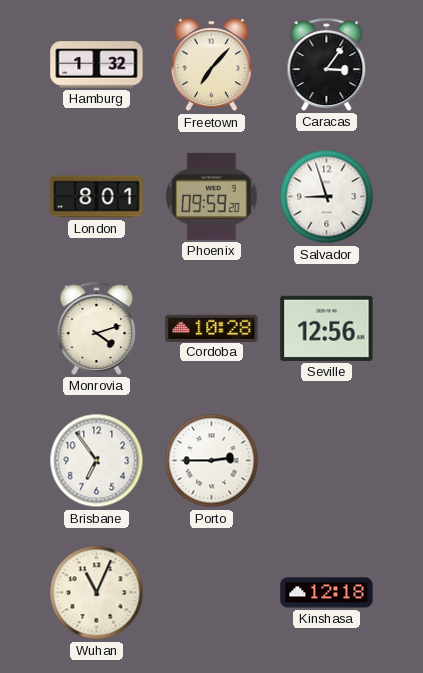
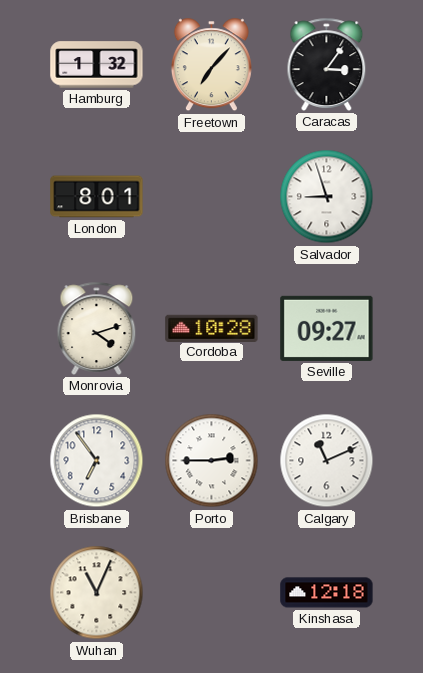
Phoenix: 09:59 -> none (212, 196)
Seville: 12:56 -> 09:27 (327, 328)
Calgary: none -> 11:11 (327, 461)
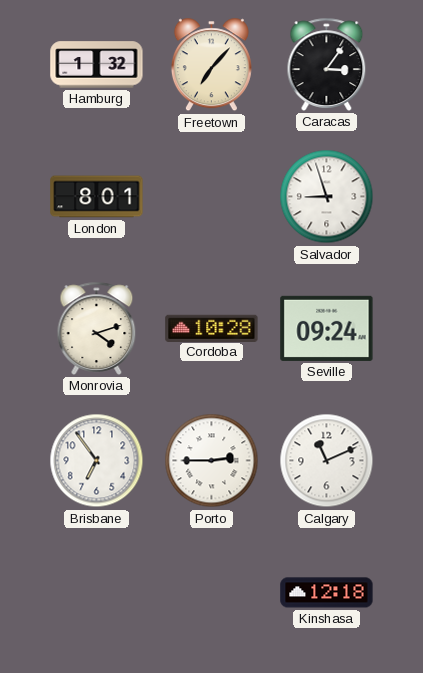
Seville: 09:27 -> 09:24 (327, 328)
Wuhan: 11:04 -> none (97, 593)
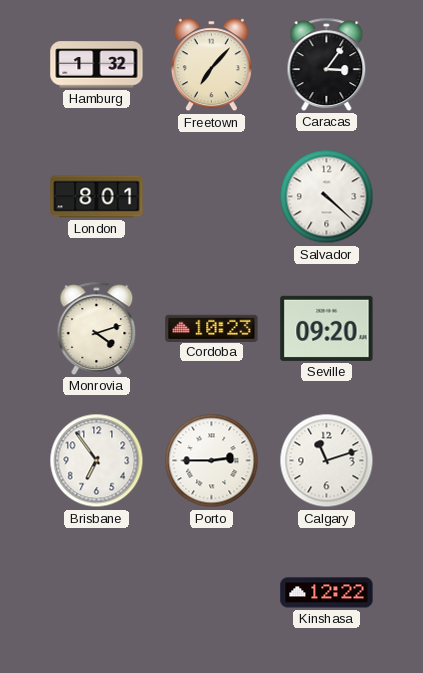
Salvador: 8:57 -> 4:22 (327, 197)
Cordoba: 10:28 -> 10:23 (212, 328)
Seville: 09:24 -> 09:20 (327, 328)
Calgary: 11:11 -> 11:12 (327, 461)
Kinshasa: 12:18 -> 12:22 (327, 593)
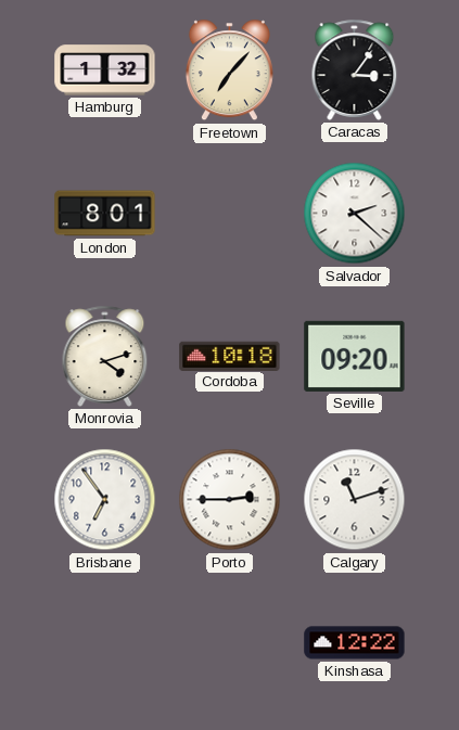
Salvador: 4:22 -> 2:22 (355, 214)
Cordoba: 10:23 -> 10:18 (230, 356)
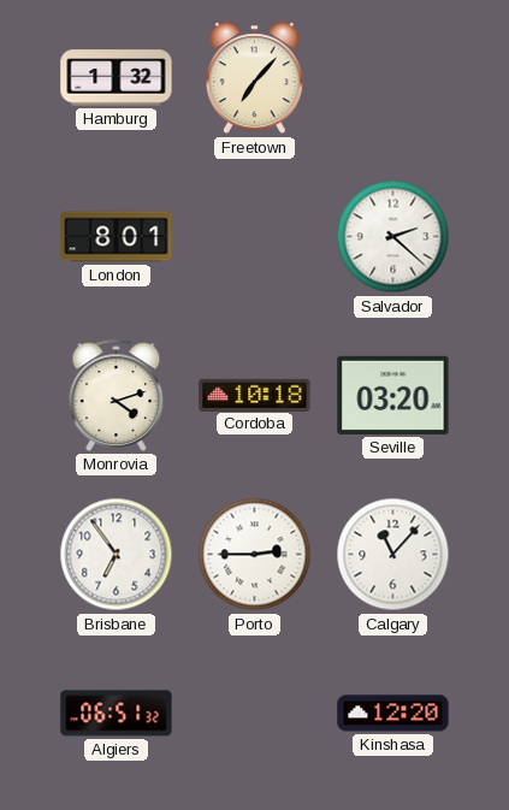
Caracas: 3:06 -> none (355, 69)
Seville: 09:20 -> 03:20 (393, 395)
Calgary: 11:12 -> 11:07 (393, 555)
Algiers: none -> 06:51 (117, 714)
Kinshasa: 12:22 -> 12:20 (393, 714)
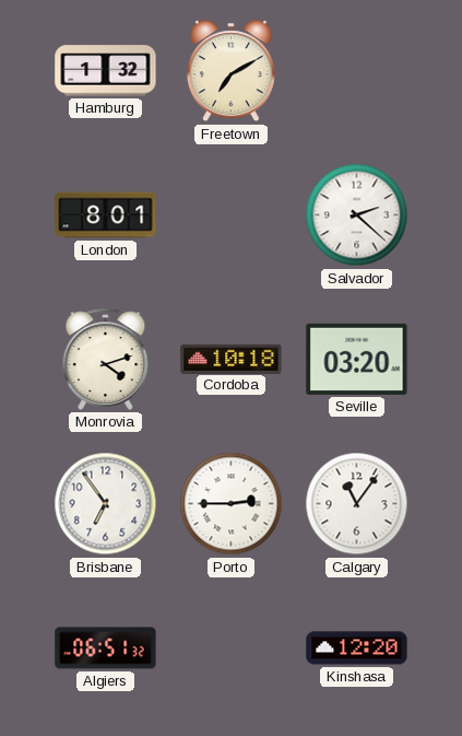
Freetown: 7:07 -> 7:10 (230, 71)
Calgary: 11:07 -> 11:06 (357, 504)
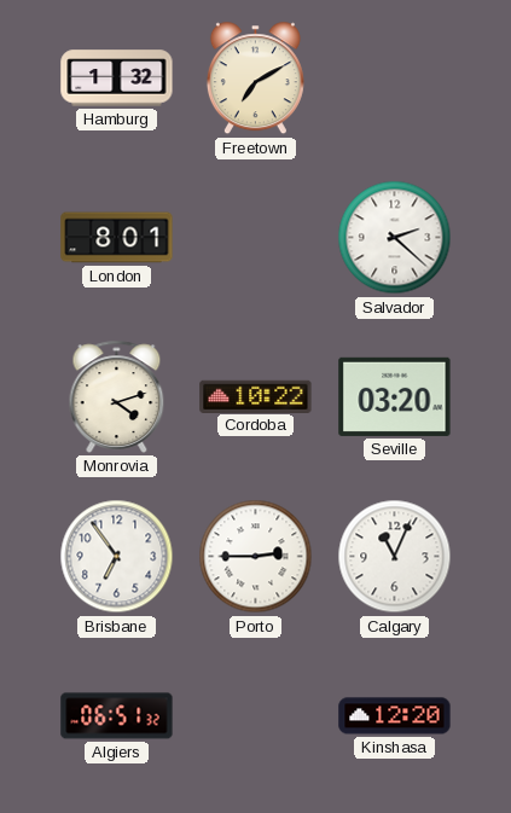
Cordoba: 10:18 -> 10:22 (256, 396)
Calgary: 11:06 -> 11:04 (395, 557)
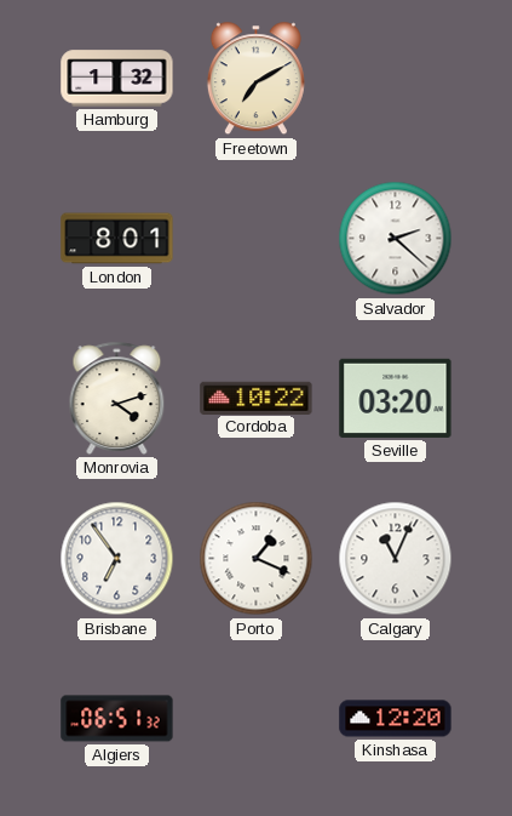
Porto: 2:45 -> 1:19 (257, 559)
